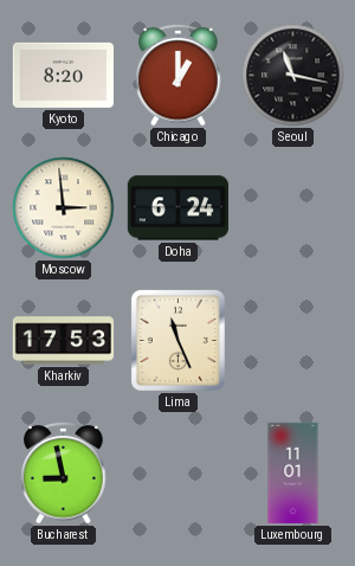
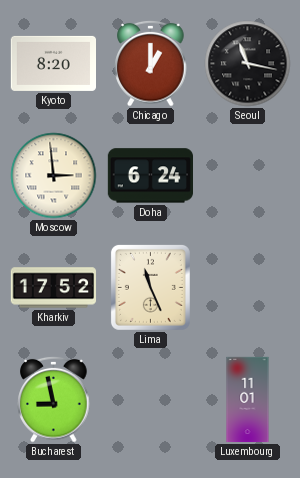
Kharkiv: 17:53 -> 17:52 (54, 288)
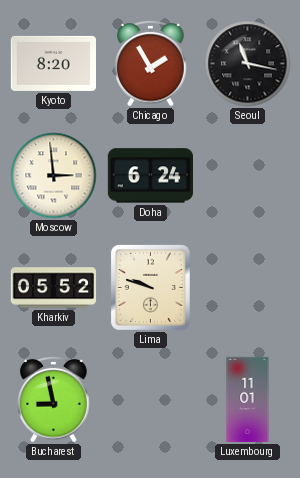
Chicago: 1:00 -> 1:55 (151, 63)
Kharkiv: 17:52 -> 05:52 (54, 288)
Lima: 11:26 -> 9:48 (150, 287)
